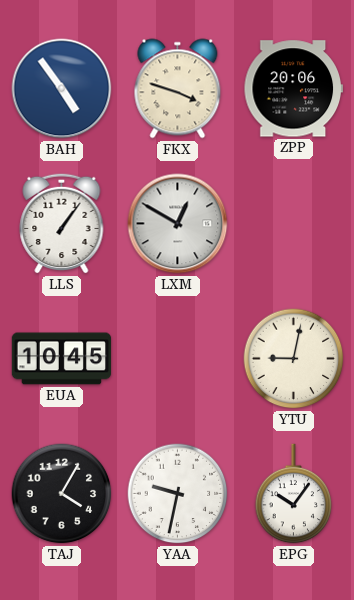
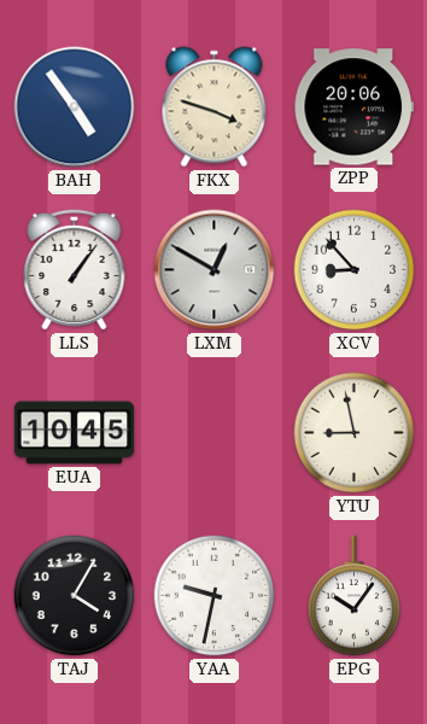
XCV: none -> 8:53 (355, 270)
YTU: 9:02 -> 8:58 (355, 433)
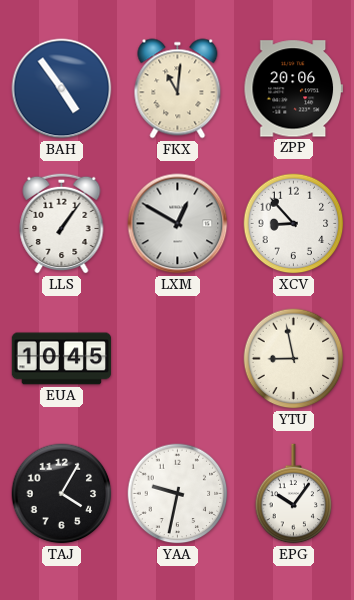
FKX: 3:48 -> 11:01 (178, 89)
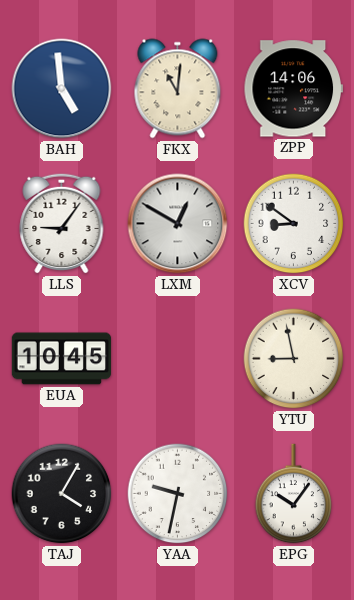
BAH: 4:54 -> 4:59 (62, 89)
ZPP: 20:06 -> 14:06 (293, 89)
LLS: 1:06 -> 9:06 (62, 223)
XCV: 8:53 -> 8:51 (294, 224)
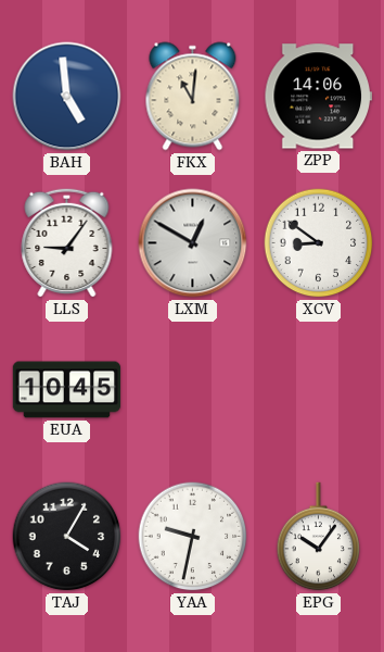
YTU: 8:58 -> none (294, 359)
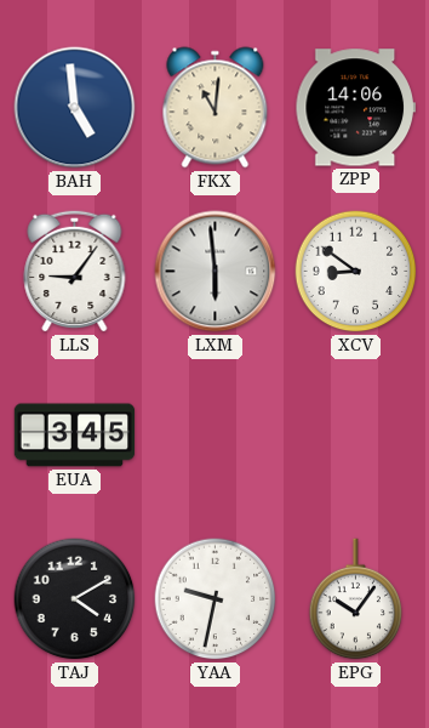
LXM: 12:50 -> 5:59 (216, 272)
EUA: 10:45 -> 3:45 (75, 436)
TAJ: 4:05 -> 4:10 (75, 599)
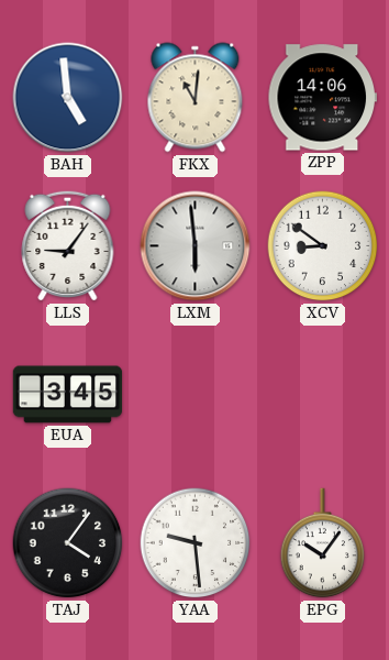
TAJ: 4:10 -> 4:06 (68, 543)
YAA: 9:32 -> 9:29 (196, 543)
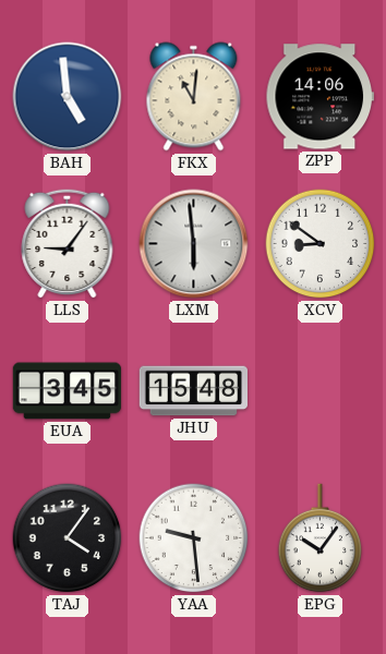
JHU: none -> 15:48 (194, 391)
